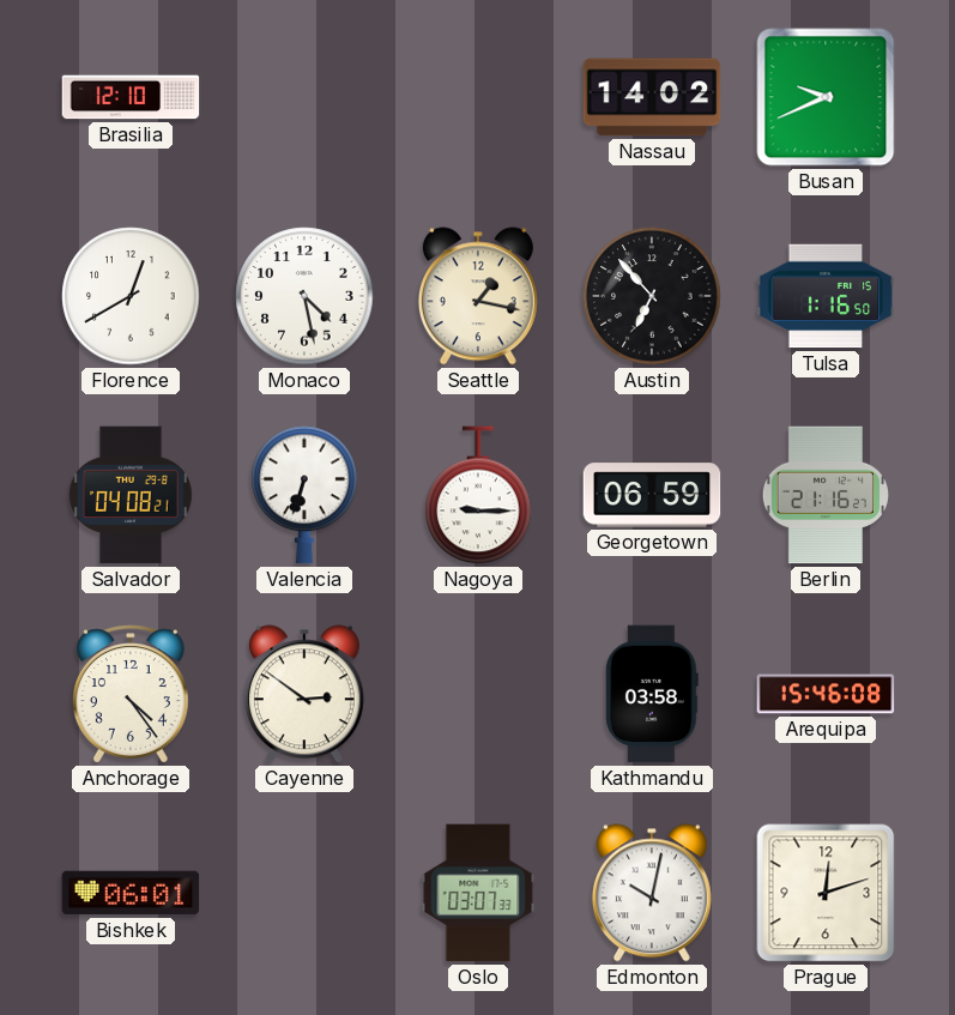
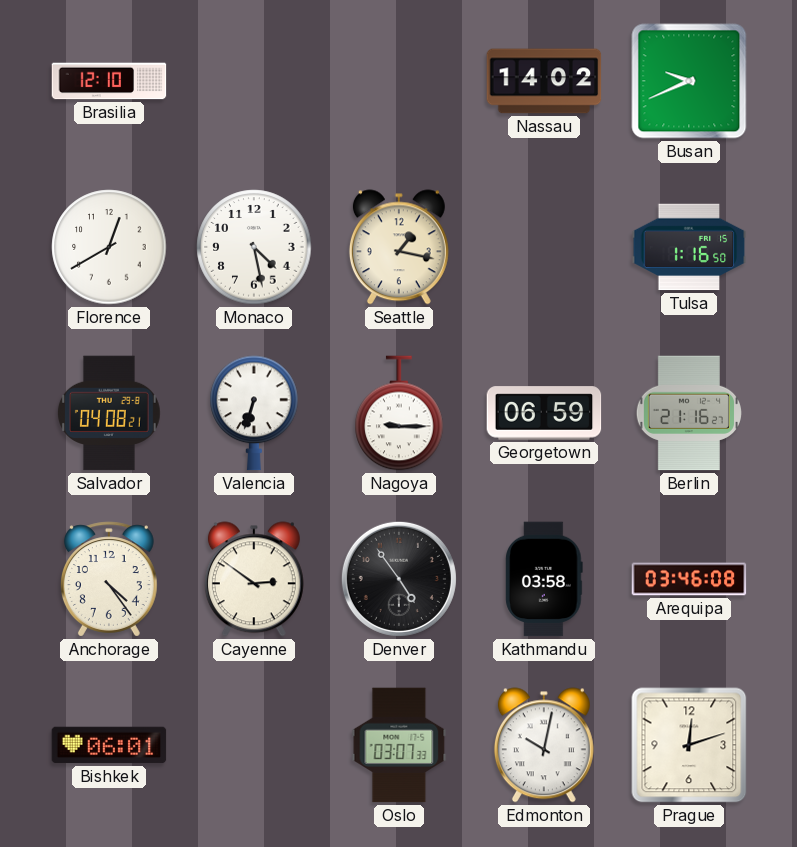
Austin: 6:53 -> none (652, 296)
Denver: none -> 4:54 (399, 579)
Arequipa: 15:46 -> 03:46 (689, 579)
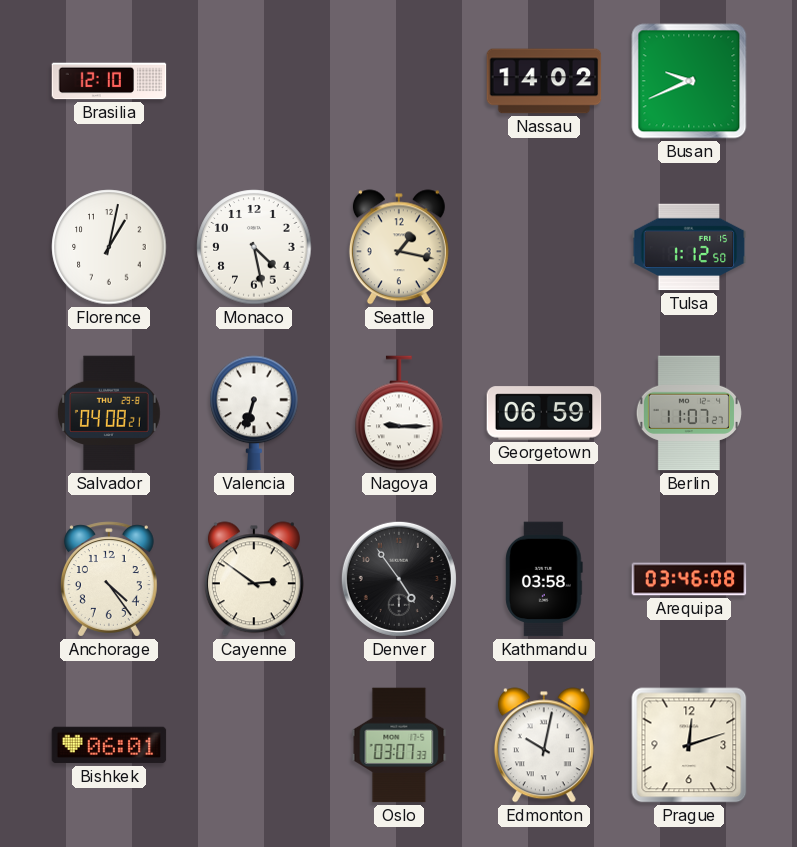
Florence: 12:40 -> 1:02 (109, 247)
Tulsa: 1:16 -> 1:12 (689, 247)
Berlin: 21:16 -> 11:07 (689, 413)
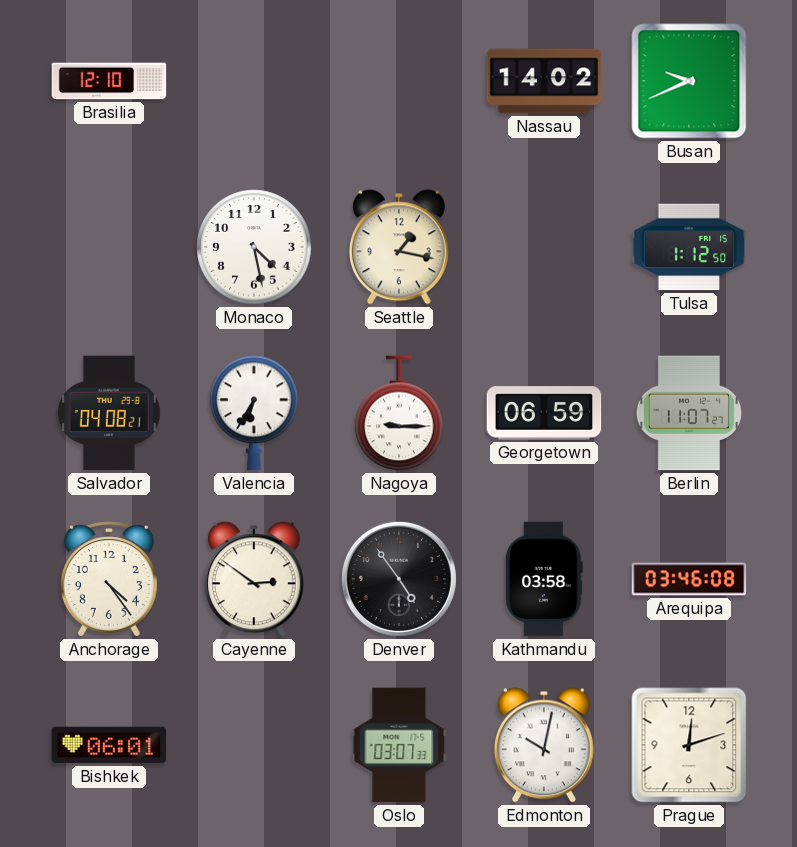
Florence: 1:02 -> none (109, 247)
Valencia: 6:33 -> 6:35 (254, 413)
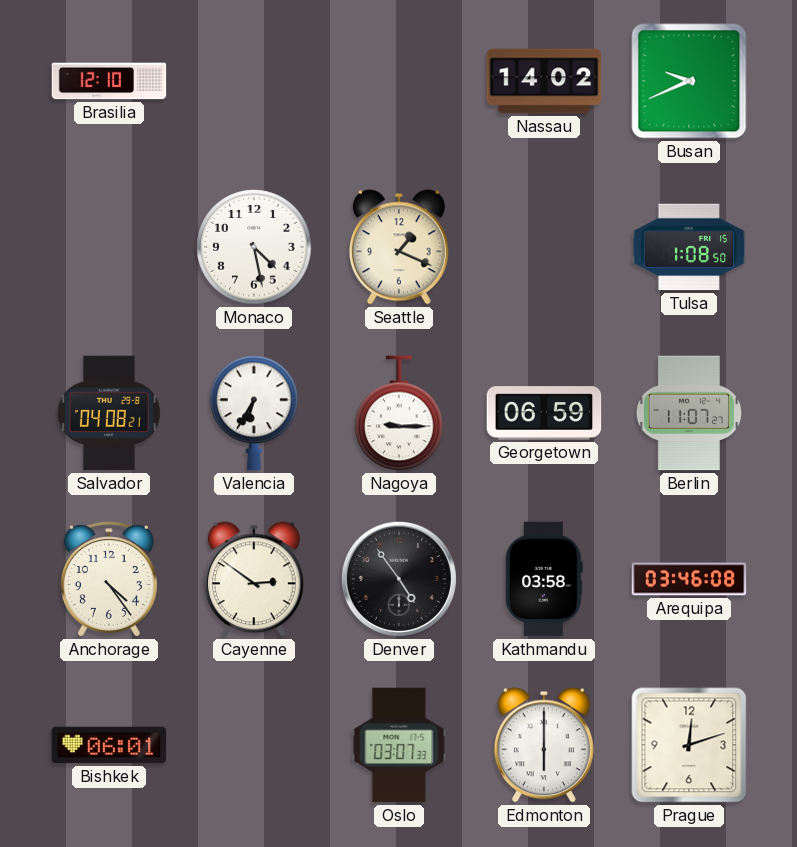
Seattle: 1:17 -> 1:19 (399, 247)
Tulsa: 1:12 -> 1:08 (689, 247)
Edmonton: 10:02 -> 6:00 (544, 745)
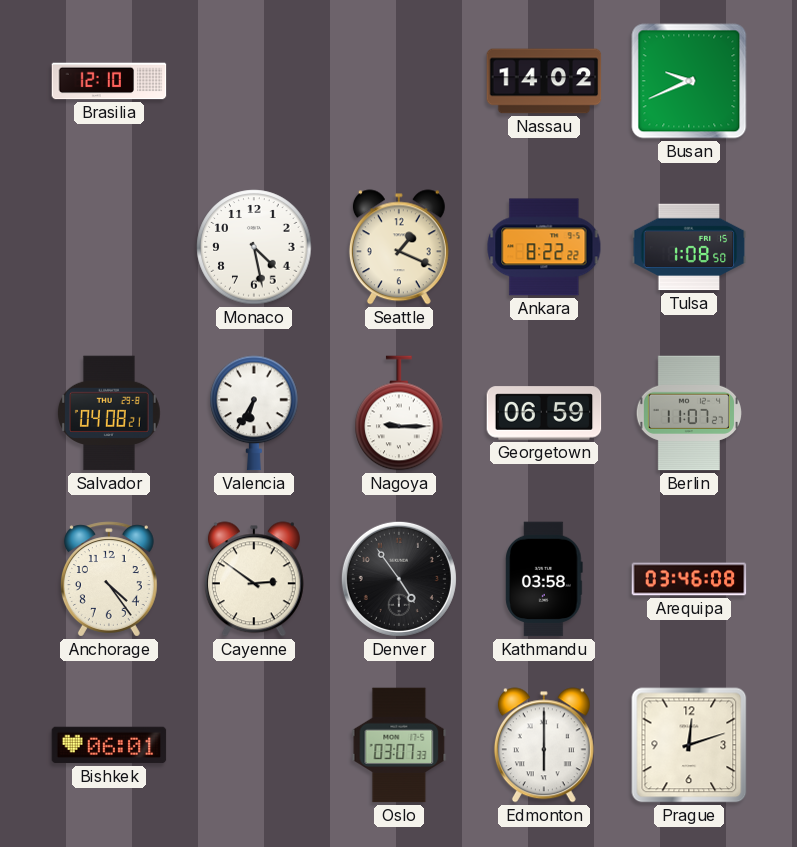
Ankara: none -> 8:22 (544, 247)
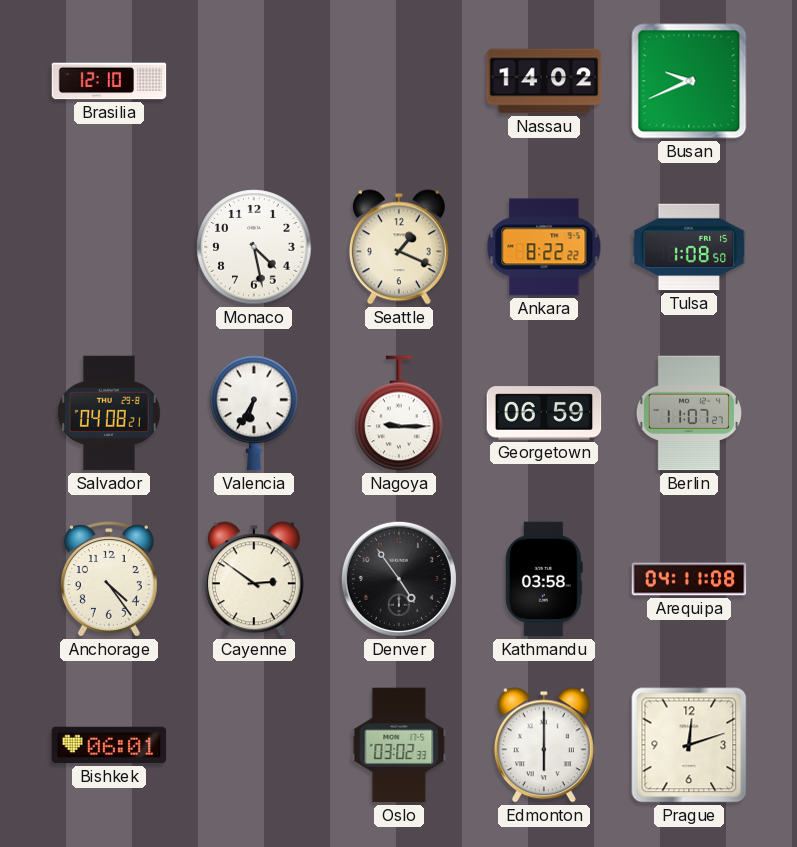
Arequipa: 03:46 -> 04:11 (689, 579)
Oslo: 03:07 -> 03:02 (399, 745)
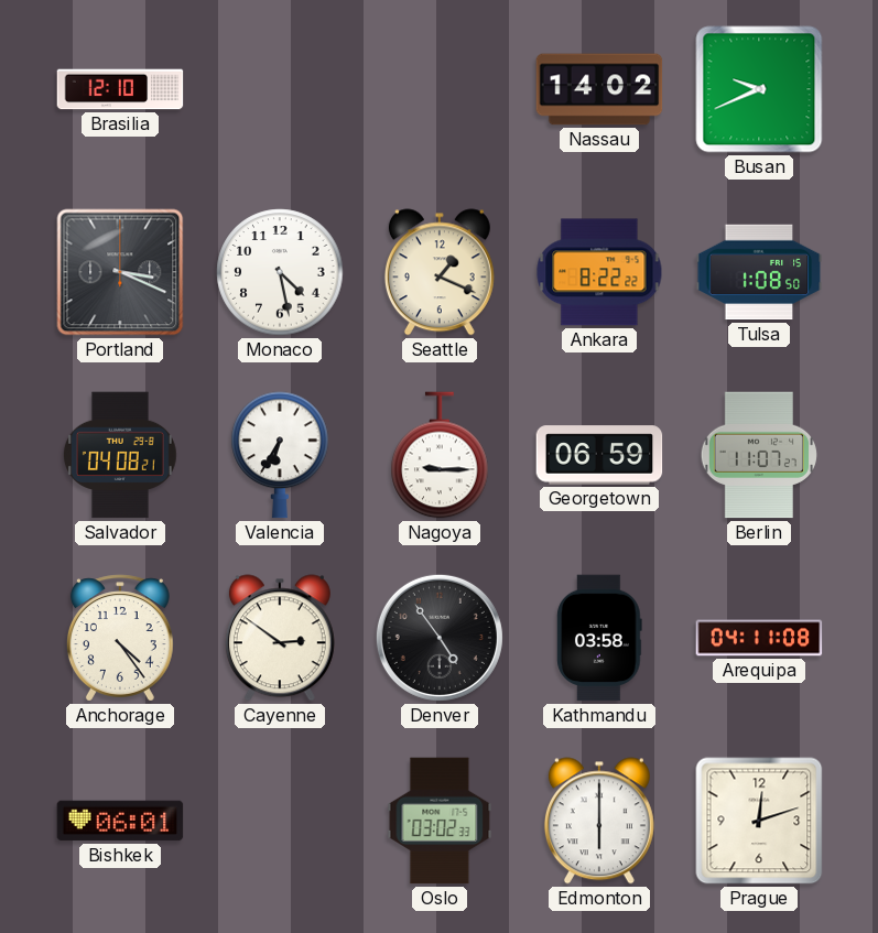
Portland: none -> 3:19 (120, 272)
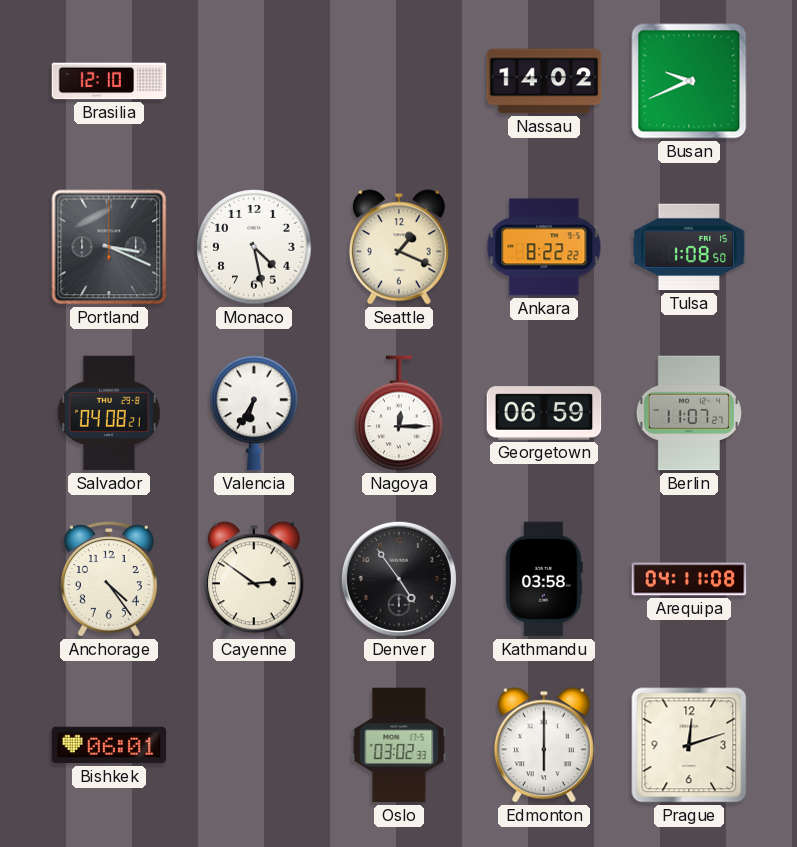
Nagoya: 9:15 -> 12:15 (399, 413)
